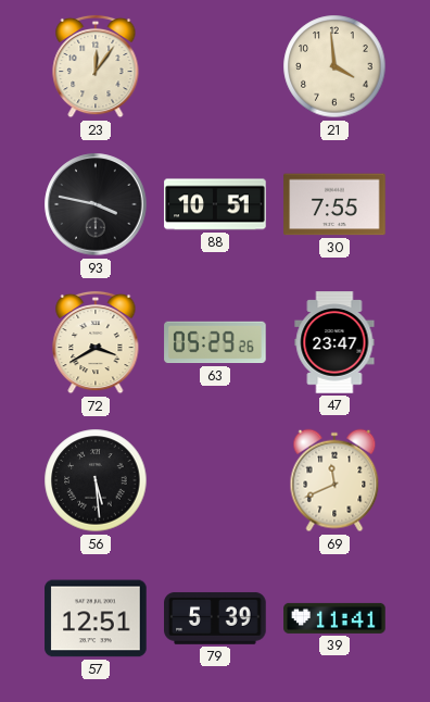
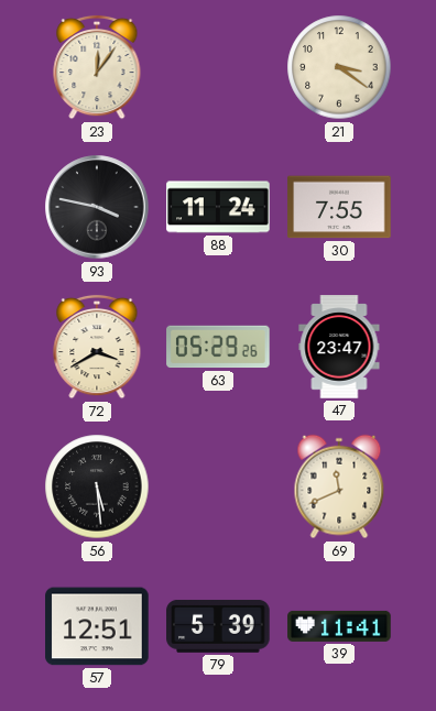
21: 3:59 -> 3:21 (339, 67)
88: 10:51 -> 11:24 (218, 207)
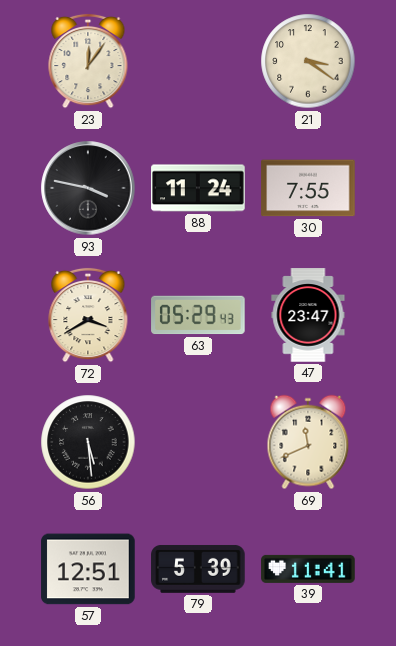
63: 05:29:26 -> 05:29:43 (198, 315)
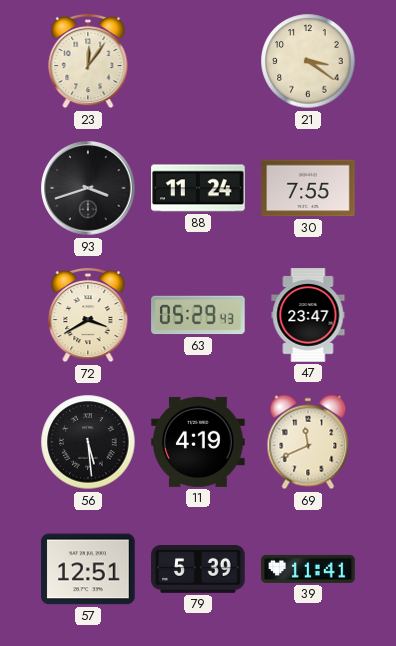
93: 3:47 -> 3:42 (88, 188)
11: none -> 4:19 (198, 442)
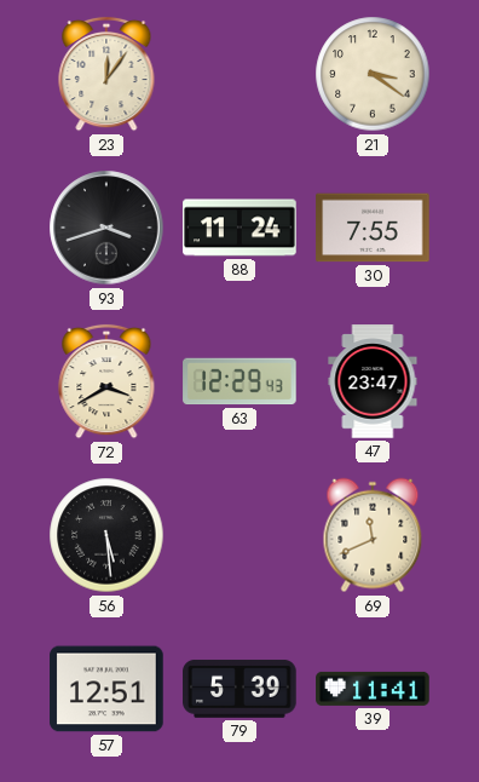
63: 05:29 -> 12:29 (239, 381)
11: 4:19 -> none (198, 442)
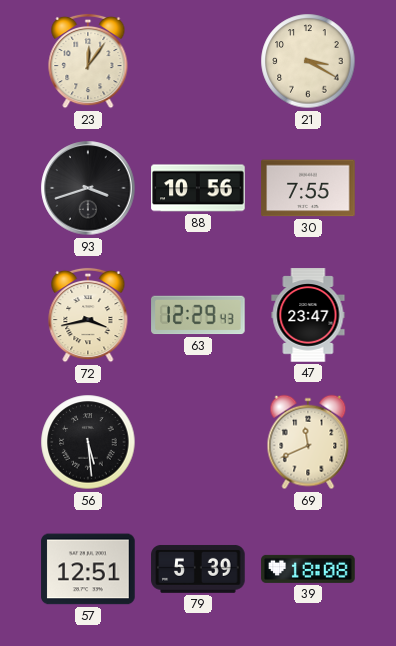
21: 3:21 -> 3:20 (308, 61)
88: 11:24 -> 10:56 (198, 188)
72: 3:40 -> 3:43 (88, 315)
39: 11:41 -> 18:08 (308, 569)
